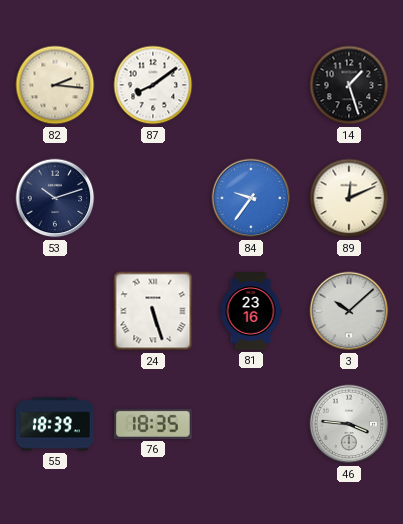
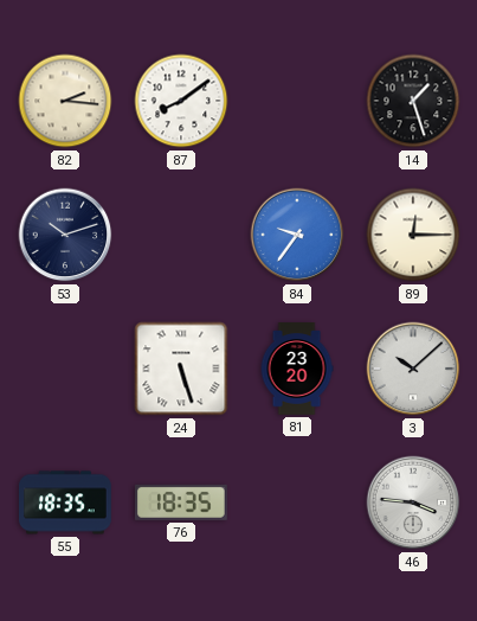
89: 12:11 -> 12:15 (413, 235)
81: 23:16 -> 23:20 (297, 369)
55: 18:39 -> 18:35 (66, 502)
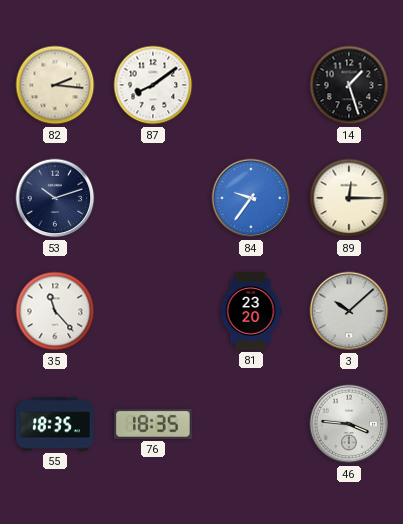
35: none -> 11:23 (55, 311)
24: 5:27 -> none (181, 369)
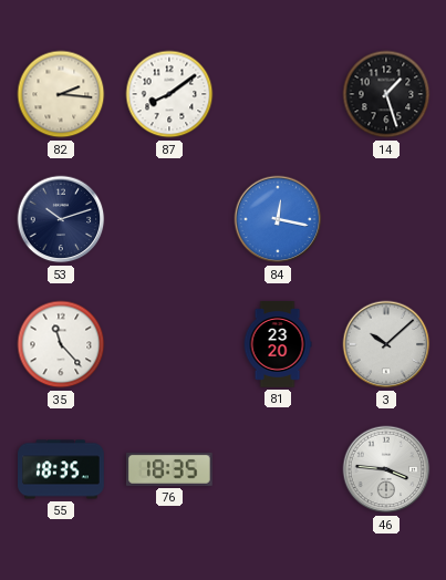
84: 9:36 -> 12:17 (278, 219)
89: 12:15 -> none (349, 198)
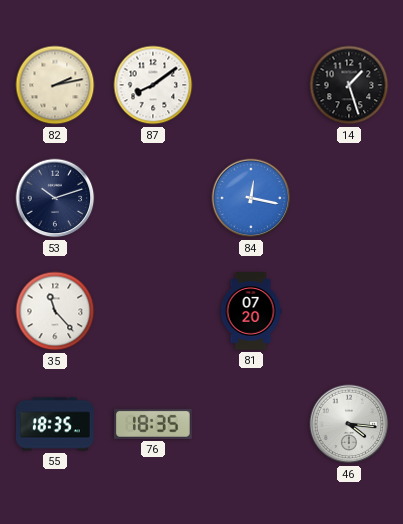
82: 2:16 -> 2:13 (55, 85)
81: 23:20 -> 07:20 (251, 311)
3: 10:08 -> none (386, 344)
46: 3:46 -> 4:16 (349, 424)
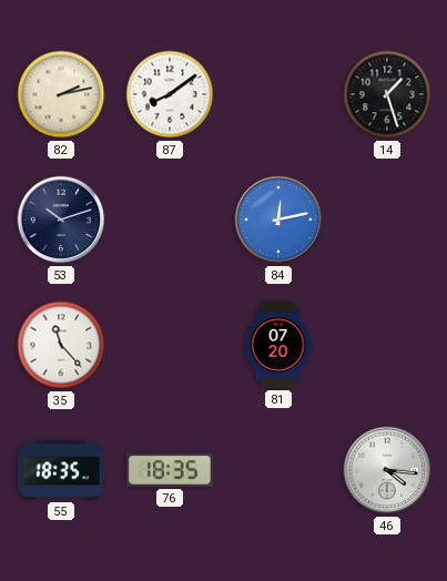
84: 12:17 -> 12:13 (278, 220)
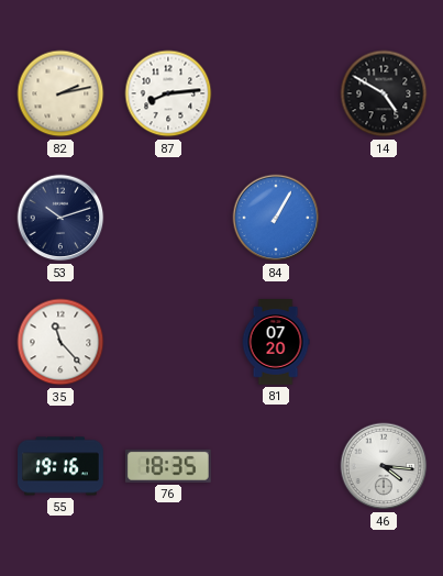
87: 8:09 -> 8:14 (168, 93)
14: 1:27 -> 4:50 (384, 93)
84: 12:13 -> 1:05 (276, 218)
55: 18:35 -> 19:16 (62, 466)
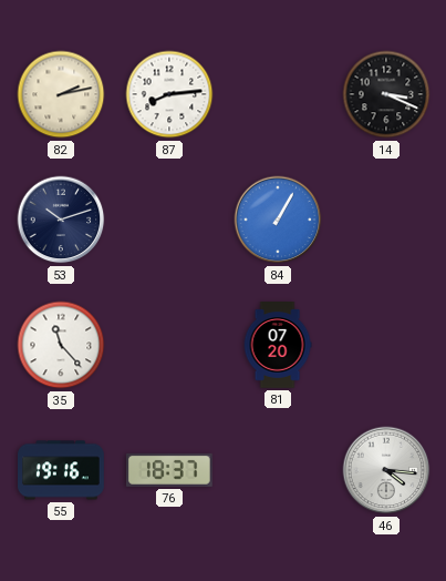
14: 4:50 -> 3:19 (386, 94)
76: 18:35 -> 18:37 (170, 470)
